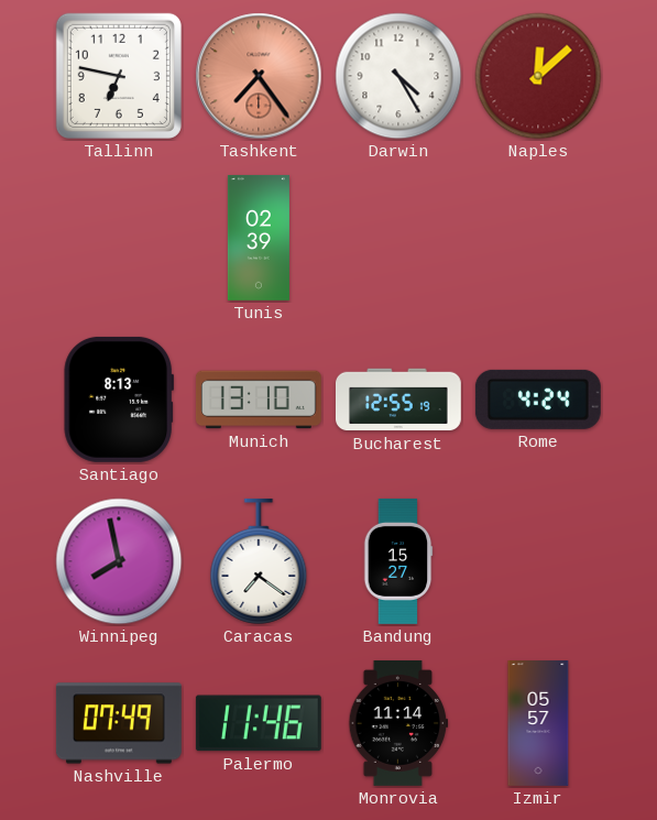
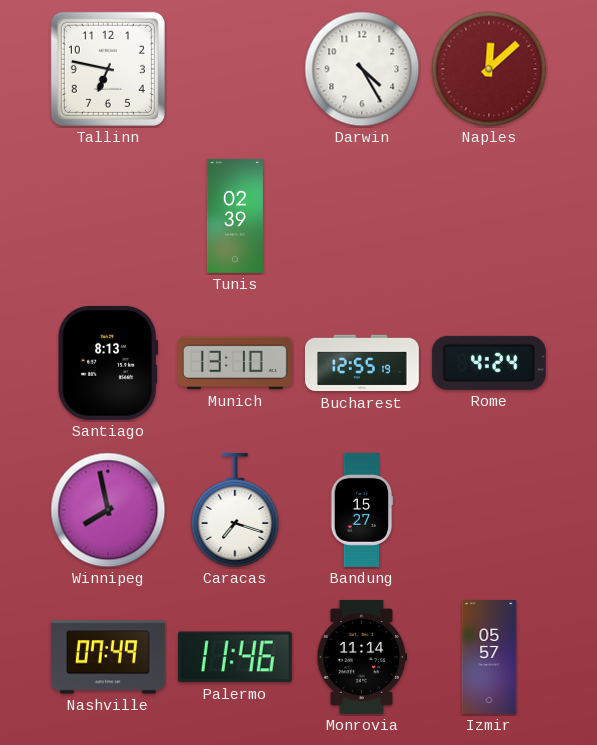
Tashkent: 7:24 -> none (259, 76)
Caracas: 7:21 -> 7:18 (235, 510)
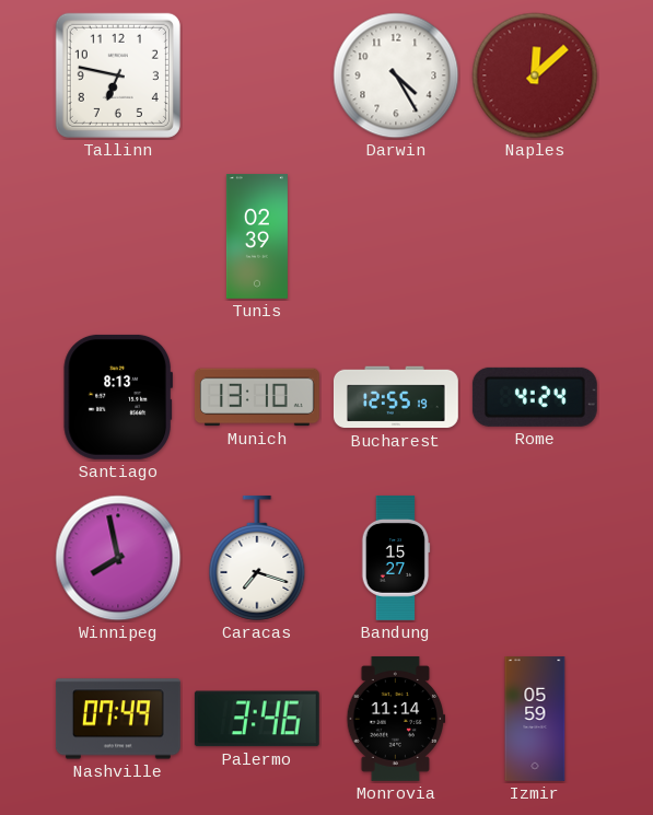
Palermo: 11:46 -> 3:46 (257, 719)
Izmir: 05:57 -> 05:59 (535, 720)
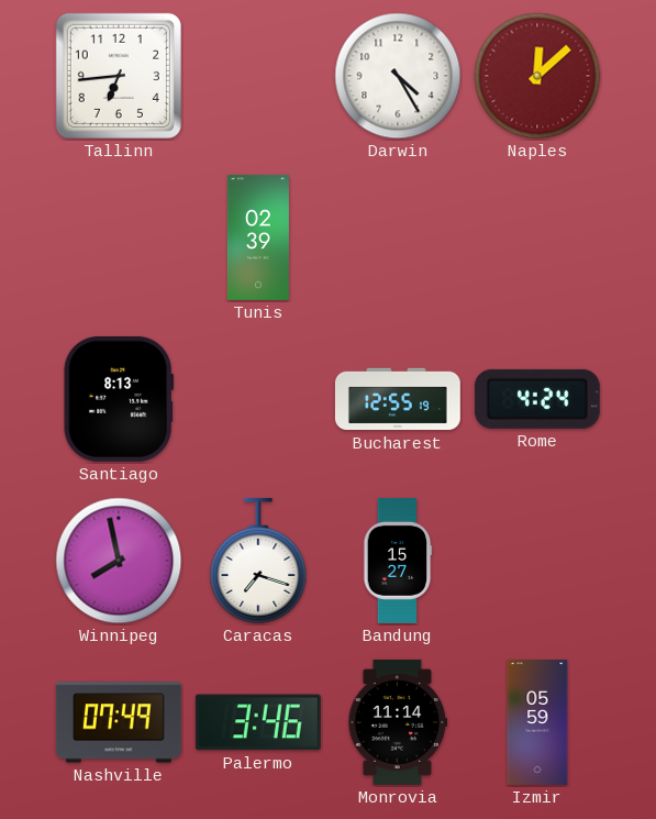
Tallinn: 6:47 -> 6:44 (119, 76)
Munich: 13:10 -> none (257, 397)
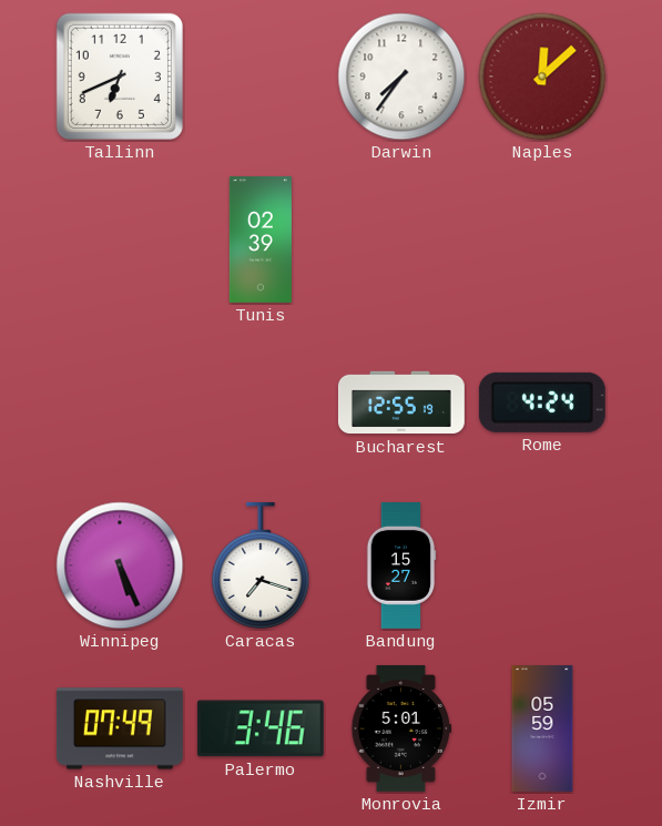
Tallinn: 6:44 -> 6:41 (120, 77)
Darwin: 4:25 -> 7:36 (401, 77)
Santiago: 8:13 -> none (119, 399)
Winnipeg: 7:58 -> 5:26 (120, 565)
Monrovia: 11:14 -> 5:01 (401, 728)
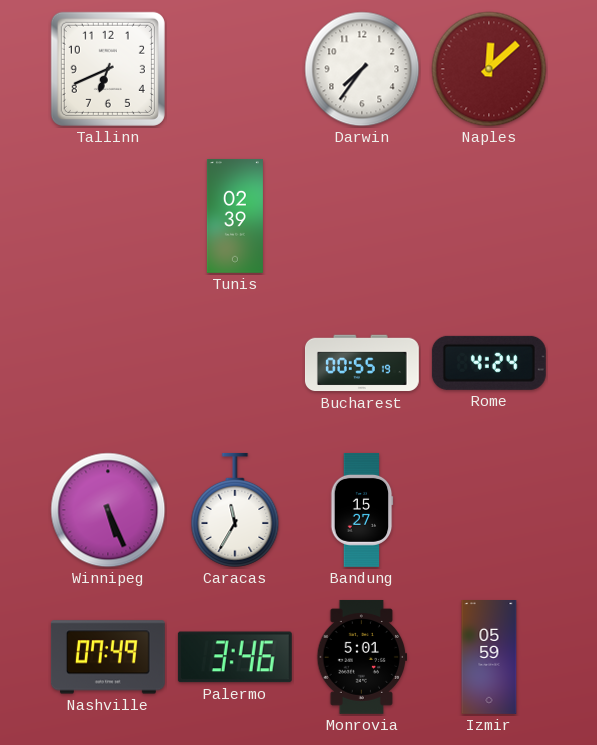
Bucharest: 12:55 -> 00:55 (362, 363)
Caracas: 7:18 -> 11:35 (235, 510)
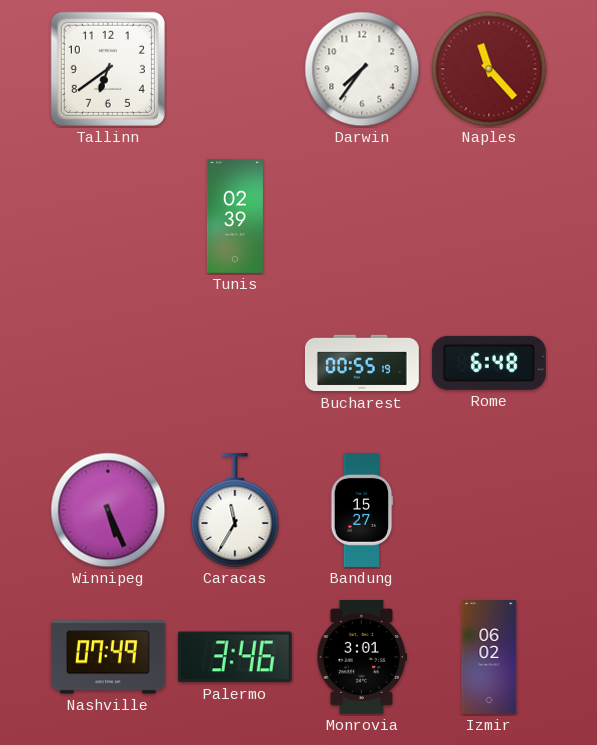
Tallinn: 6:41 -> 6:39 (108, 69)
Naples: 12:08 -> 11:23 (489, 69)
Rome: 4:24 -> 6:48 (489, 363)
Monrovia: 5:01 -> 3:01 (362, 657)
Izmir: 05:59 -> 06:02 (489, 658)
